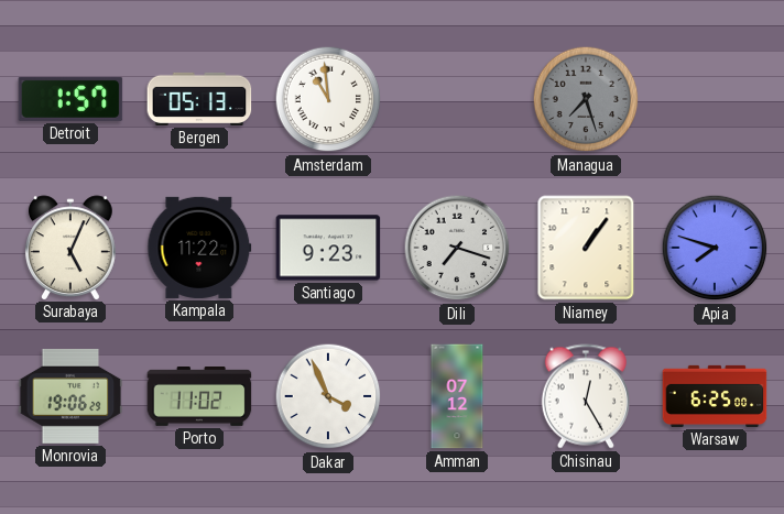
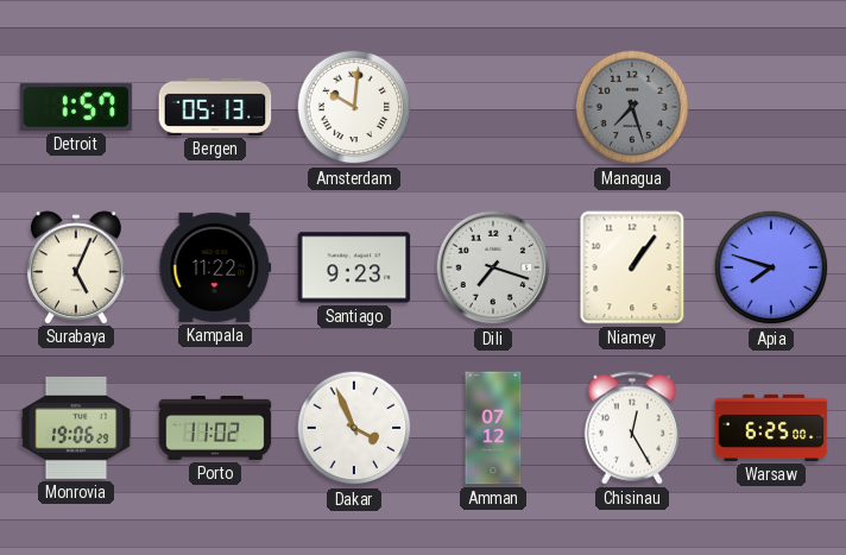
Amsterdam: 10:59 -> 10:01 (354, 107)
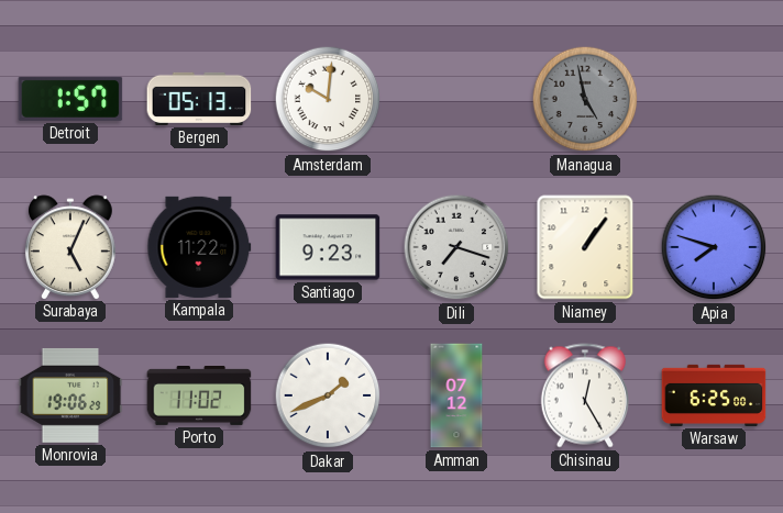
Managua: 7:27 -> 4:58 (585, 99)
Dakar: 3:56 -> 1:41 (328, 395)
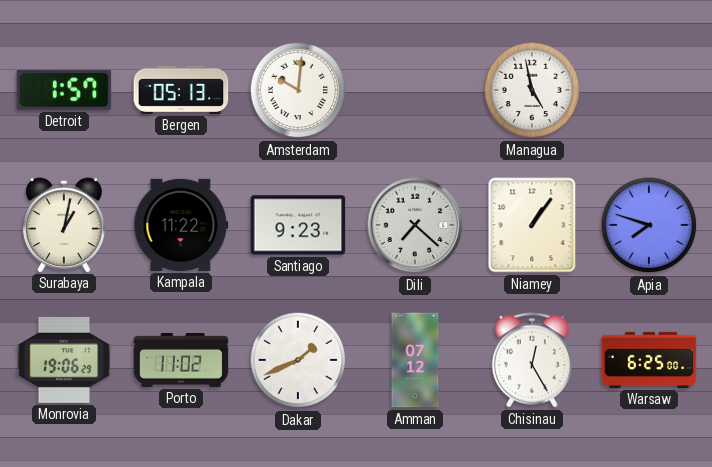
Managua dial: grey -> white (532, 90)
Surabaya: 5:04 -> 1:02 (64, 225)
Dili: 7:18 -> 7:22 (415, 225)
